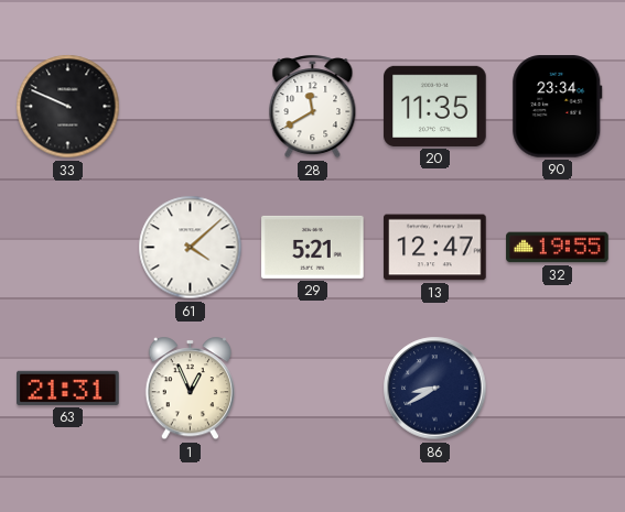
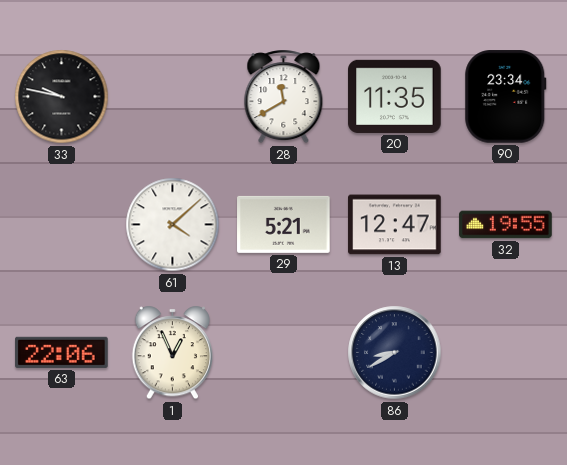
33: 9:49 -> 9:47 (62, 97)
63: 21:31 -> 22:06 (62, 352)
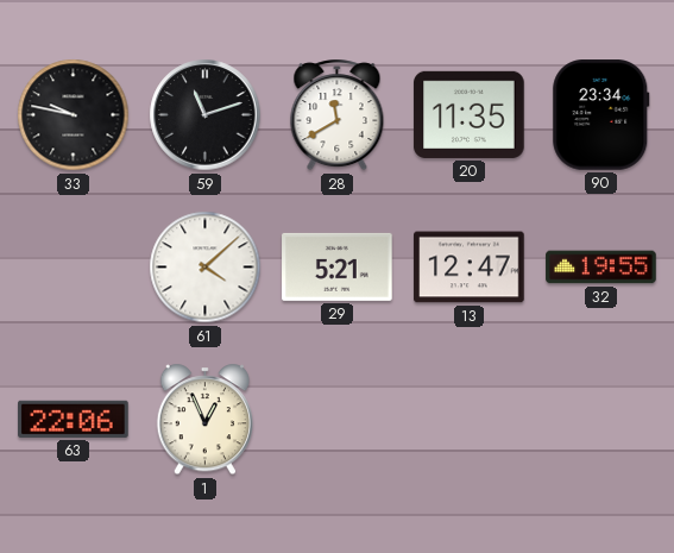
59: none -> 11:12 (206, 115)
86: 8:40 -> none (395, 353)
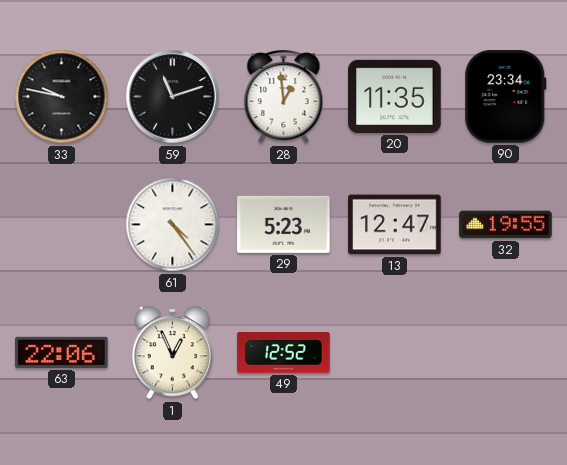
28: 11:40 -> 12:59 (284, 97)
61: 4:08 -> 4:24 (173, 225)
29: 5:21 -> 5:23 (284, 224)
49: none -> 12:52 (284, 353)
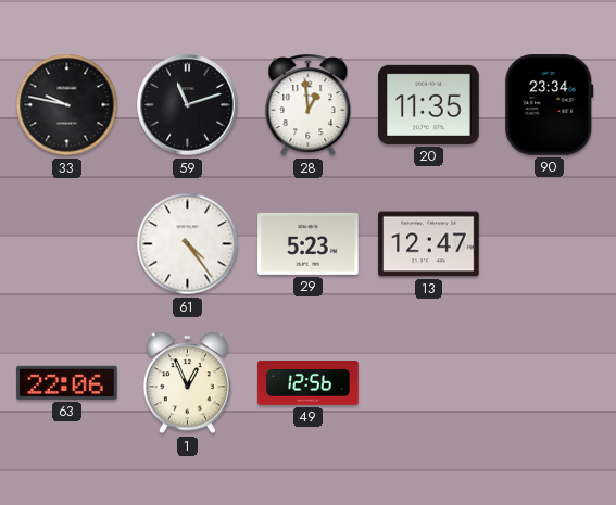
32: 19:55 -> none (506, 225)
49: 12:52 -> 12:56 (309, 383)
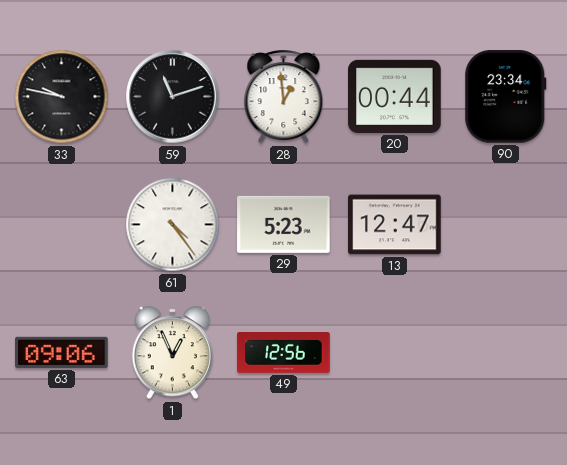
20: 11:35 -> 00:44 (395, 96)
63: 22:06 -> 09:06 (62, 352)
